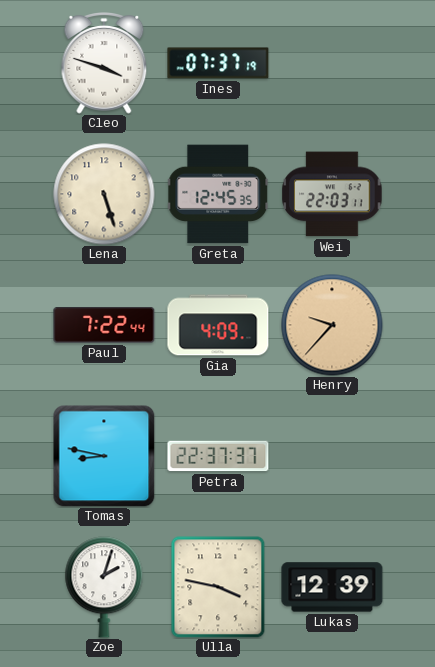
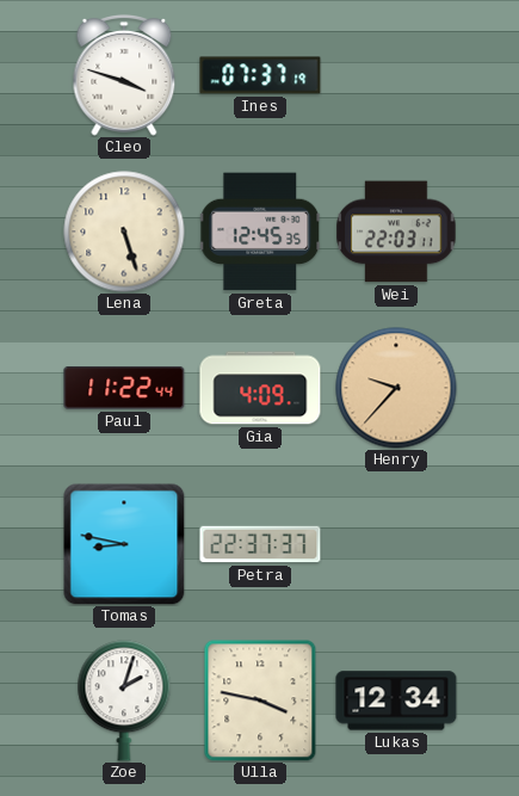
Paul: 7:22 -> 11:22 (124, 388)
Lukas: 12:39 -> 12:34 (396, 701)
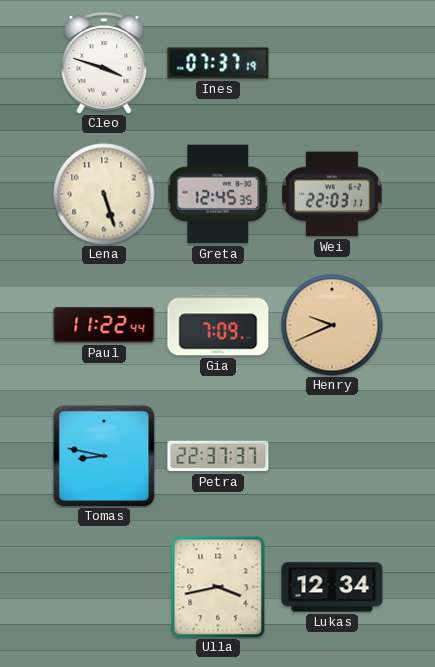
Gia: 4:09 -> 7:09 (218, 325)
Henry: 9:37 -> 9:41 (332, 325)
Zoe: 2:03 -> none (124, 701)
Ulla: 3:47 -> 3:43 (218, 587)
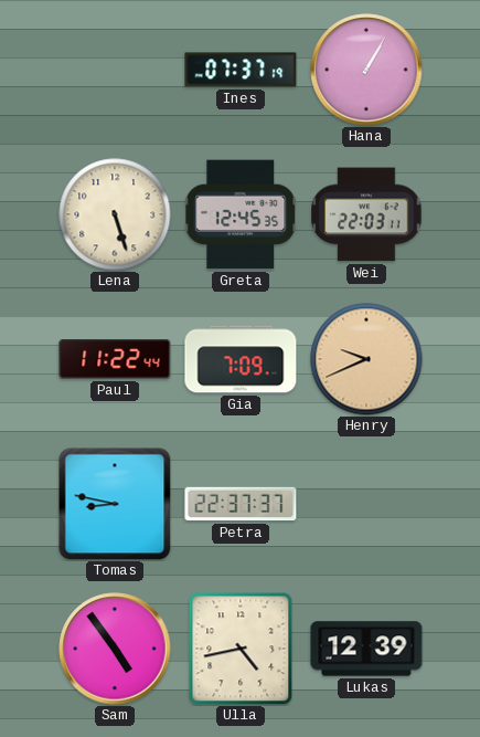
Cleo: 3:48 -> none (104, 64)
Hana: none -> 1:05 (366, 70)
Sam: none -> 4:54 (115, 649)
Ulla: 3:43 -> 4:43 (241, 649)
Lukas: 12:34 -> 12:39 (366, 649)
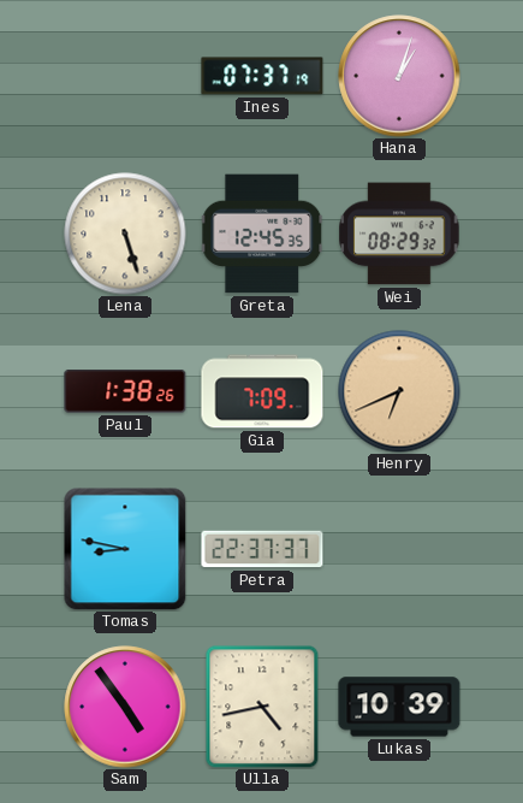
Hana: 1:05 -> 1:03 (399, 76)
Wei: 22:03 -> 08:29 (399, 234)
Paul: 11:22 -> 1:38 (125, 391)
Henry: 9:41 -> 6:41 (399, 391)
Lukas: 12:39 -> 10:39 (399, 707)
